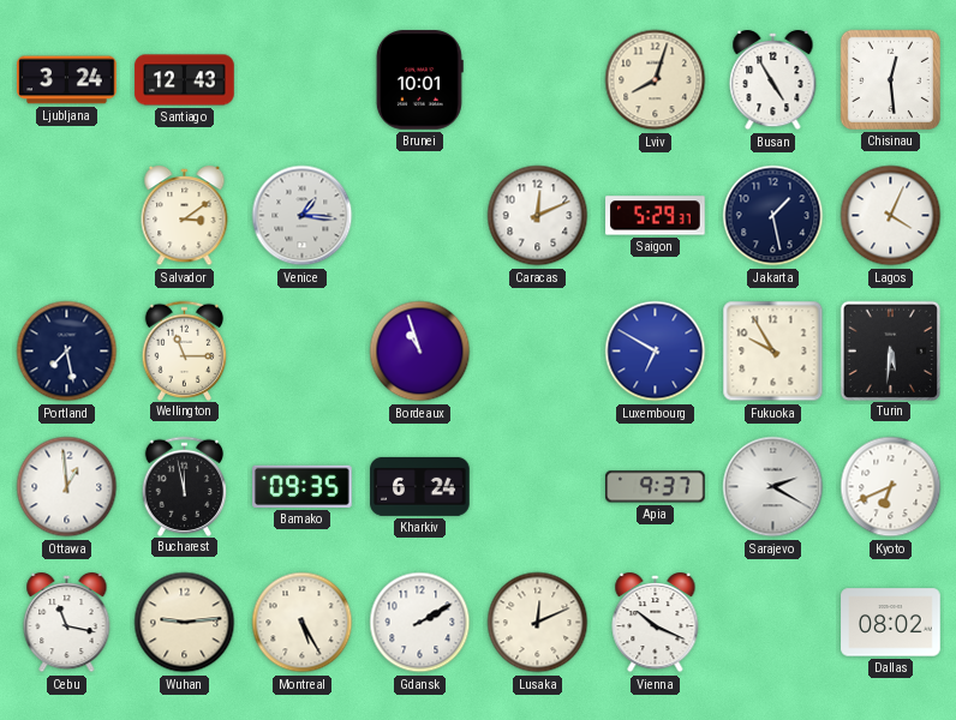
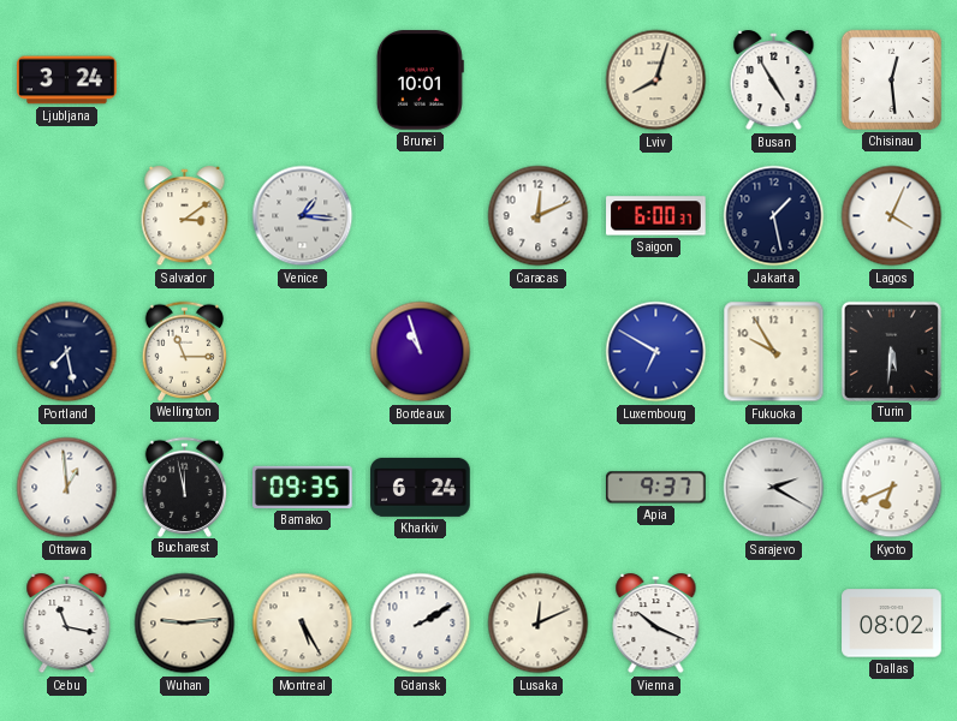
Santiago: 12:43 -> none (185, 80)
Saigon: 5:29 -> 6:00 (656, 216)
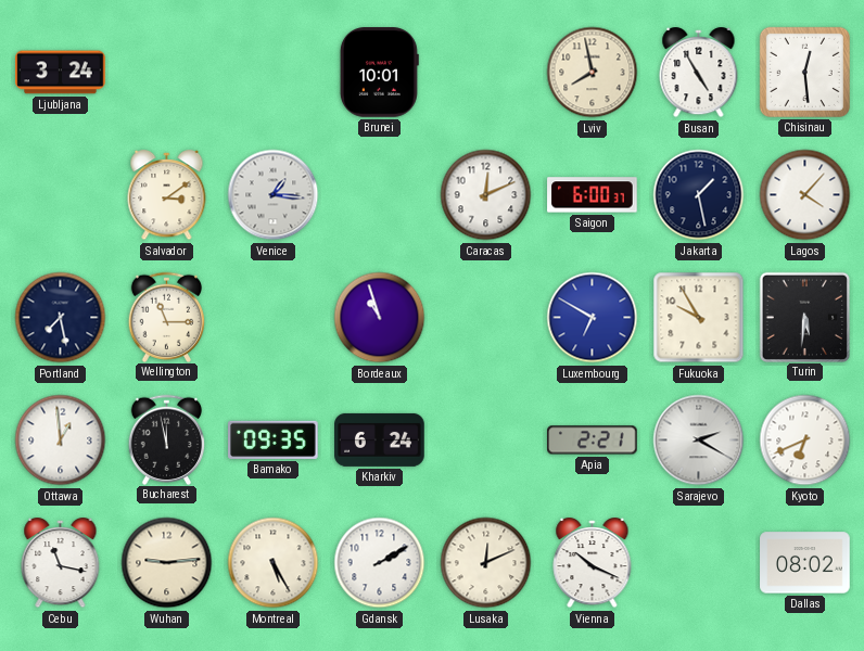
Lviv: 8:03 -> 7:58 (593, 73)
Lagos: 4:04 -> 4:07 (805, 195)
Apia: 9:37 -> 2:21 (593, 441)
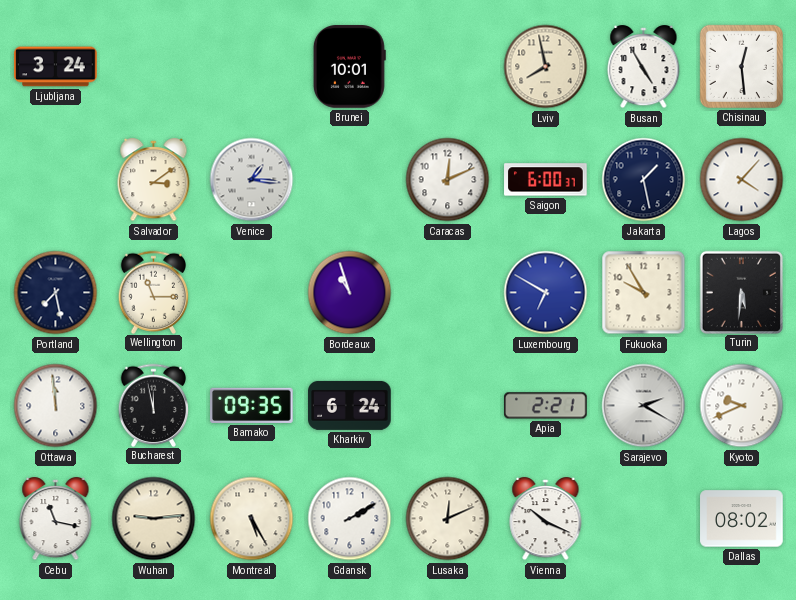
Ottawa: 12:59 -> 11:59 (56, 406)
Kyoto: 6:41 -> 9:41 (742, 406)
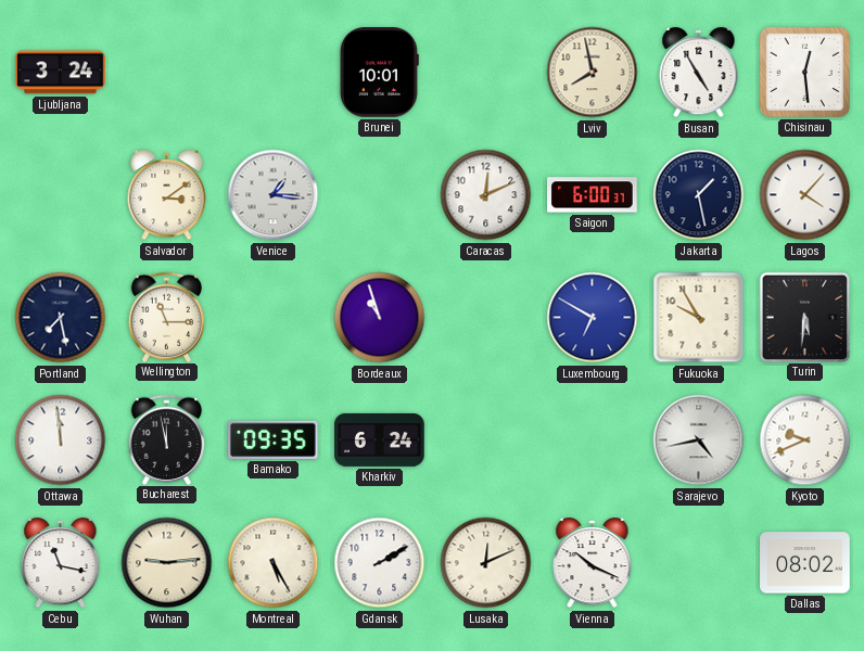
Apia: 2:21 -> none (546, 406)
Sarajevo: 2:20 -> 4:43 (699, 441)
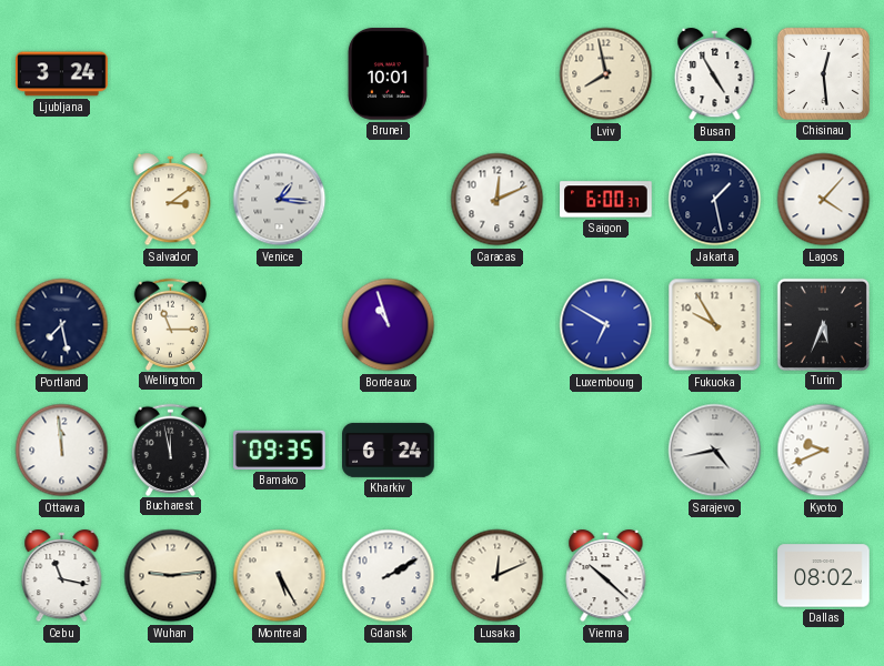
Turin: 5:31 -> 5:34 (823, 324)
Vienna: 10:19 -> 10:22 (606, 577)
